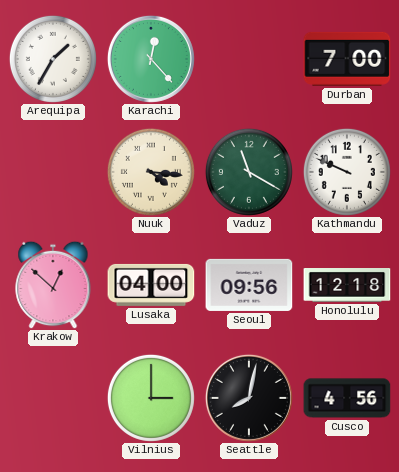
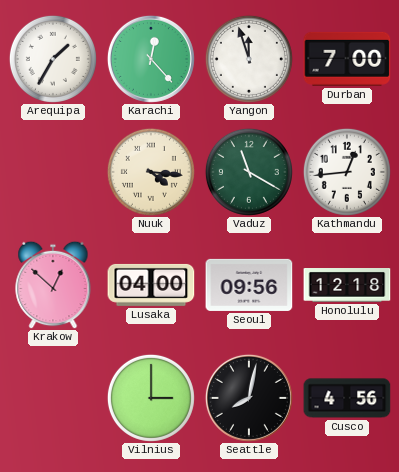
Yangon: none -> 11:57 (249, 59)
Kathmandu: 9:49 -> 12:44 (347, 172)
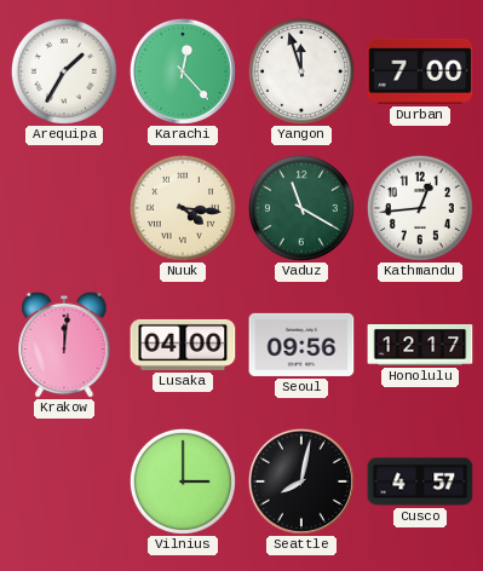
Krakow: 12:52 -> 12:01 (64, 345)
Honolulu: 12:18 -> 12:17 (420, 346)
Cusco: 4:56 -> 4:57 (420, 481)
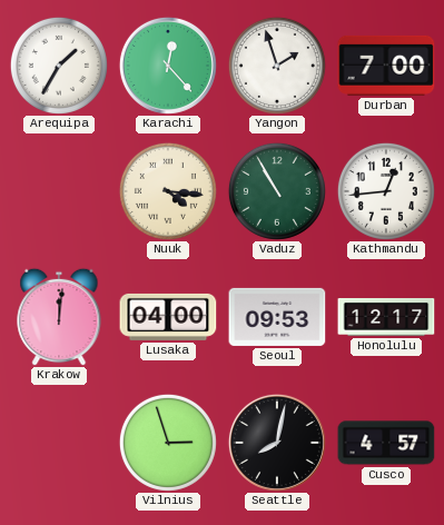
Yangon: 11:57 -> 1:57 (277, 66)
Vaduz: 11:20 -> 10:55 (277, 191)
Seoul: 09:56 -> 09:53 (277, 317)
Vilnius: 3:00 -> 2:57 (168, 443)
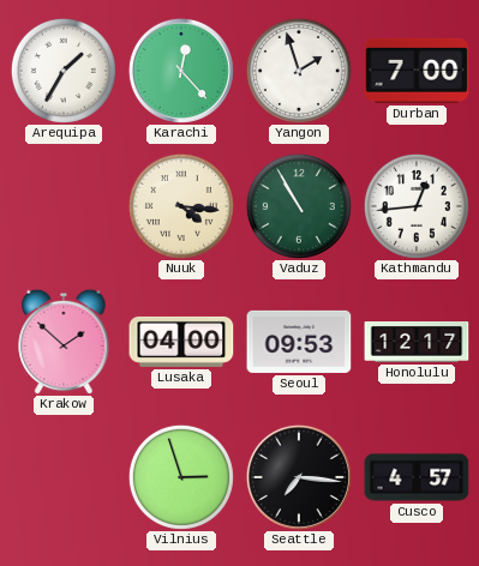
Krakow: 12:01 -> 1:52 (64, 342)
Seattle: 8:02 -> 7:16 (299, 477)
